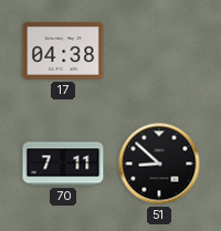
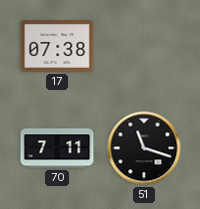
17: 04:38 -> 07:38 (57, 46)
51: 8:52 -> 11:18 (144, 148)
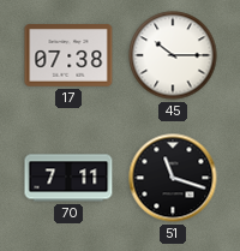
45: none -> 10:15 (173, 55)
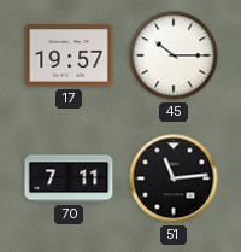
17: 07:38 -> 19:57 (69, 55)
51: 11:18 -> 11:14 (174, 178)
